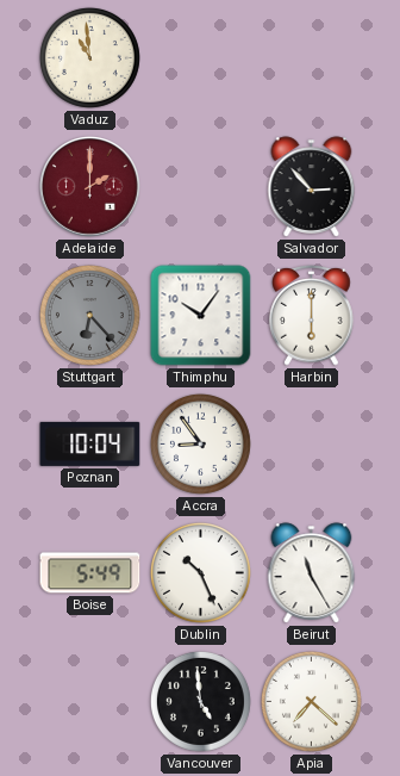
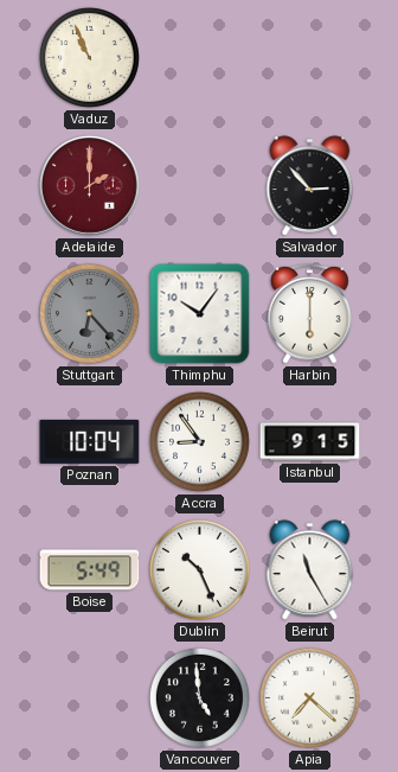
Vaduz: 10:59 -> 10:56 (89, 57)
Istanbul: none -> 9:15 (310, 442)
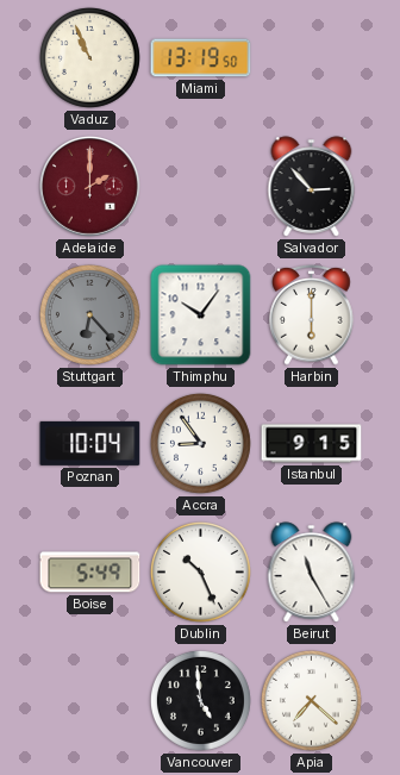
Miami: none -> 13:19 (201, 58)
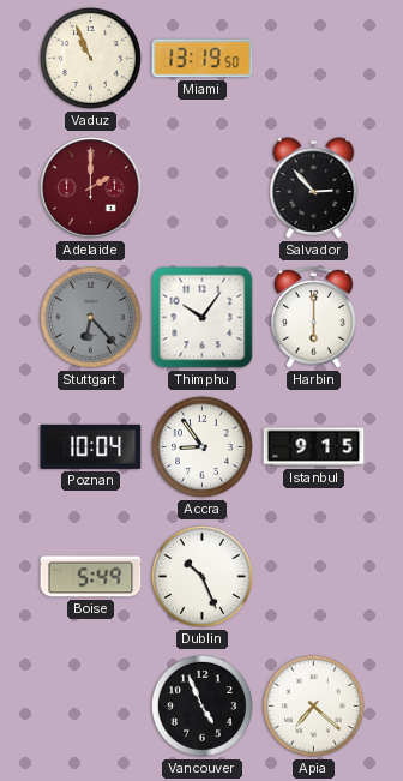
Beirut: 11:25 -> none (312, 573)
Vancouver: 4:59 -> 4:56 (201, 705)
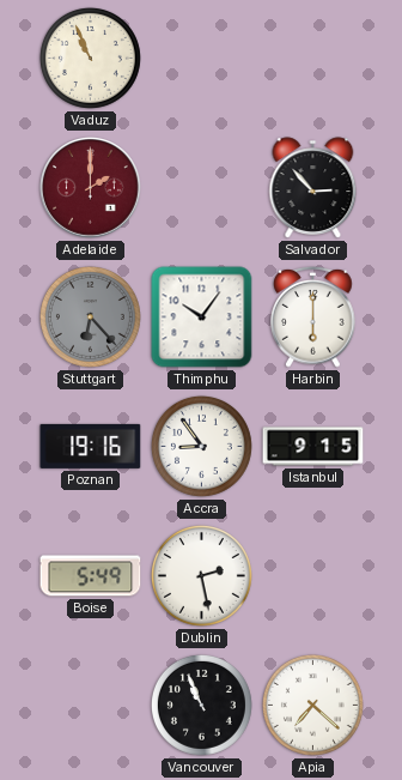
Miami: 13:19 -> none (203, 59)
Poznan: 10:04 -> 19:16 (91, 446)
Dublin: 10:26 -> 2:28 (201, 575)
Vancouver: 4:56 -> 10:56 (201, 705)
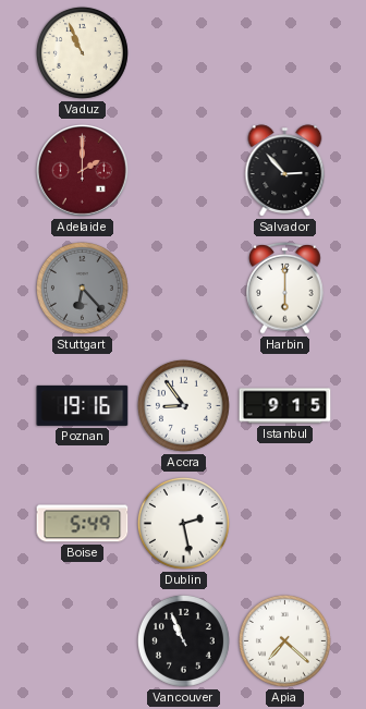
Thimphu: 10:06 -> none (202, 318)
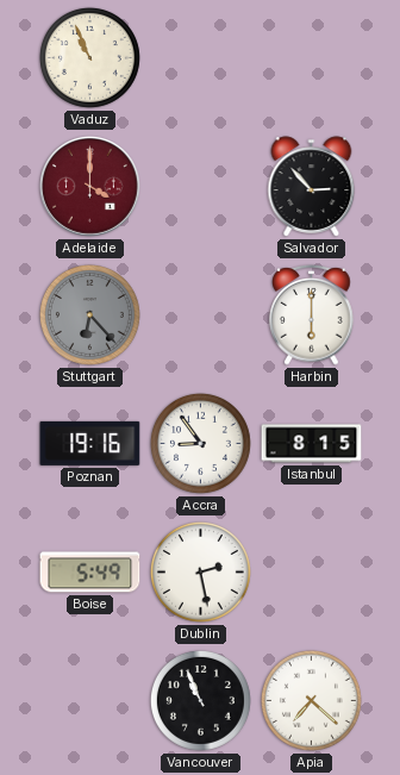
Adelaide: 2:00 -> 4:00 (90, 187)
Istanbul: 9:15 -> 8:15 (312, 444)
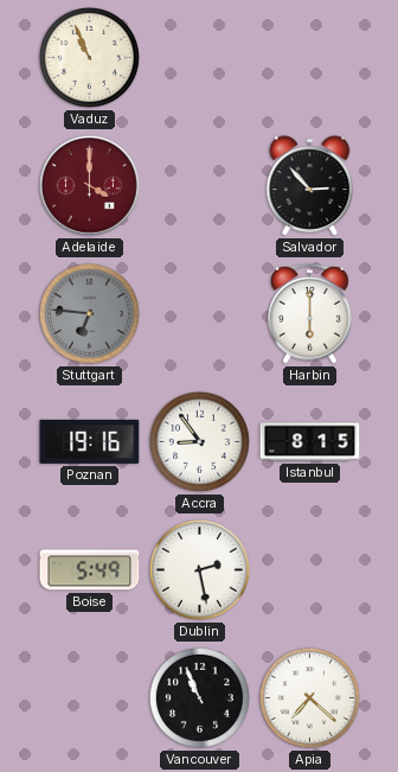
Stuttgart: 6:23 -> 6:46 (89, 313)
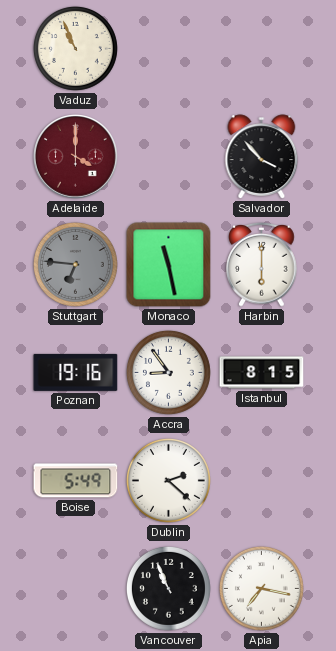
Salvador: 2:53 -> 3:53 (262, 157)
Monaco: none -> 11:28 (169, 265)
Dublin: 2:28 -> 2:22 (168, 480)
Apia: 7:22 -> 7:17 (261, 588)
